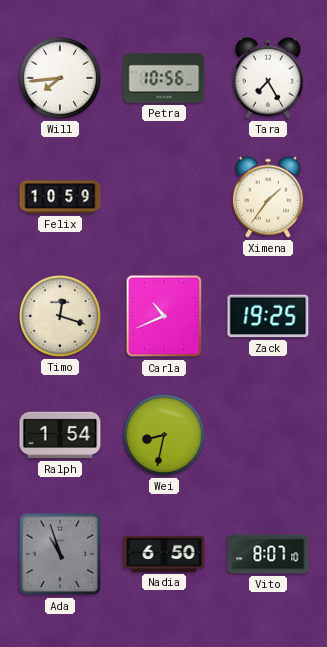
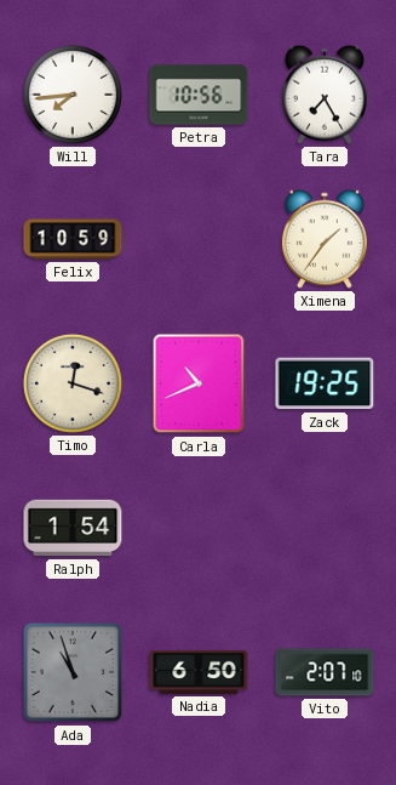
Wei: 8:32 -> none (164, 435)
Vito: 8:07 -> 2:07 (325, 672)
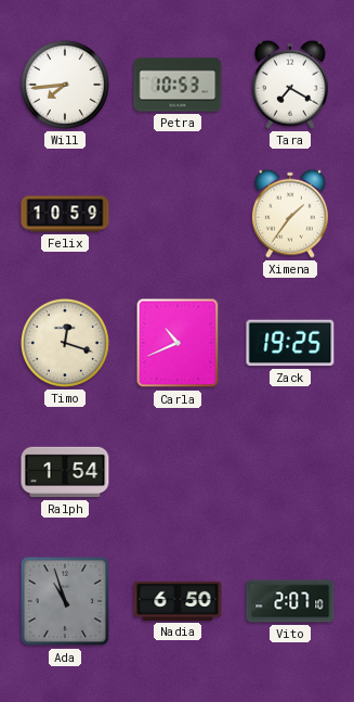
Petra: 10:56 -> 10:53 (178, 85)
Tara: 7:25 -> 7:20 (290, 85)
